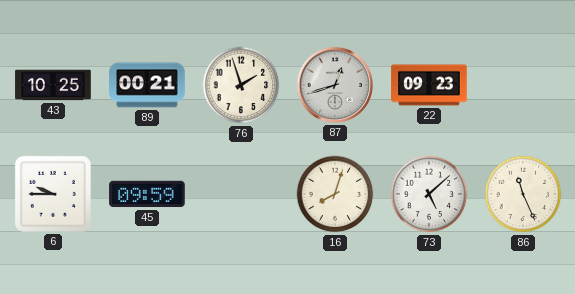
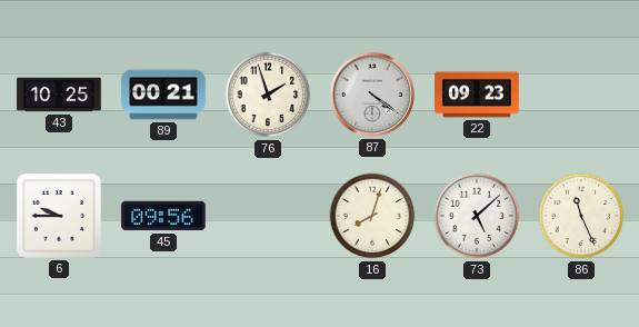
87: 12:42 -> 4:21 (372, 95)
45: 09:59 -> 09:56 (163, 216)
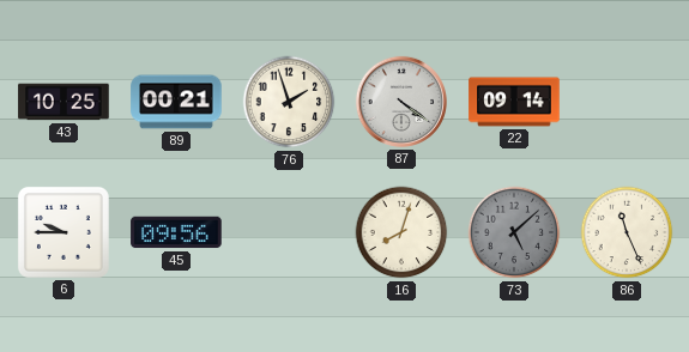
22: 09:23 -> 09:14 (514, 102)
73 dial: white -> grey (514, 232)
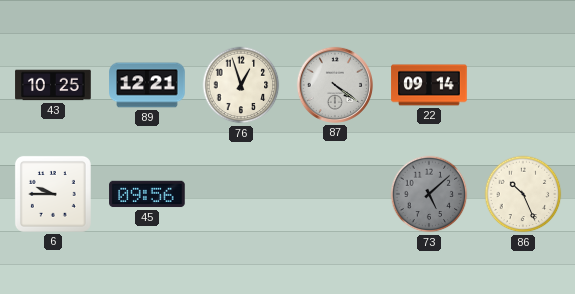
89: 00:21 -> 12:21 (147, 85)
76: 1:57 -> 12:57 (241, 85)
16: 8:03 -> none (401, 232)
86: 11:26 -> 10:26 (523, 194)
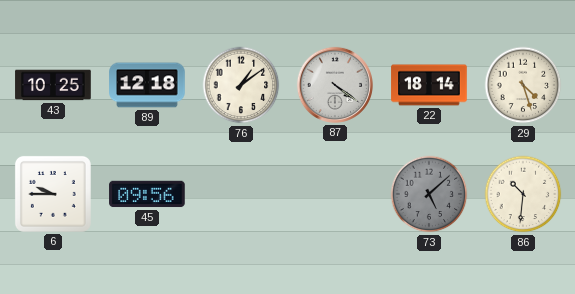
89: 12:21 -> 12:18 (147, 85)
76: 12:57 -> 1:09 (241, 85)
22: 09:14 -> 18:14 (429, 85)
29: none -> 4:27 (523, 85)
86: 10:26 -> 10:31 (523, 194)
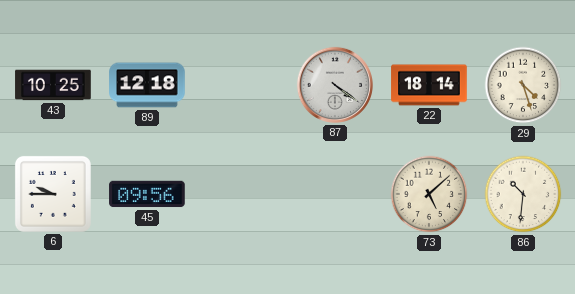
76: 1:09 -> none (241, 85)
73 dial: grey -> cream (429, 194)
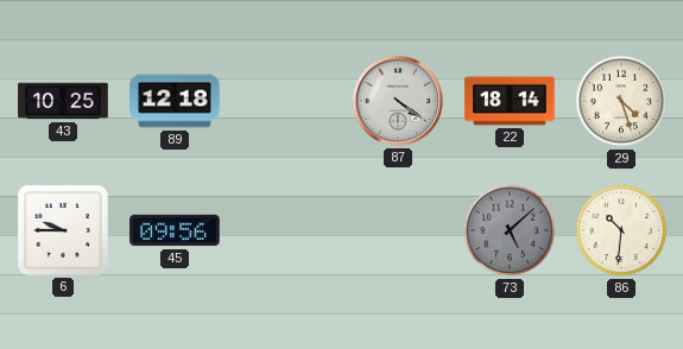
73 dial: cream -> grey (510, 230)
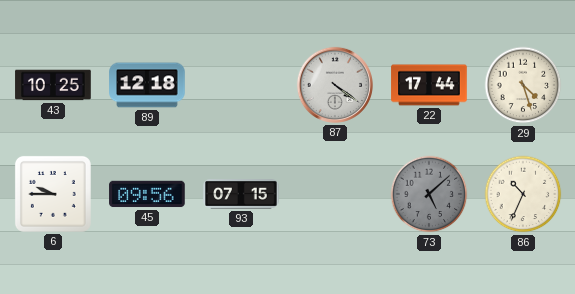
22: 18:14 -> 17:44 (429, 85)
93: none -> 07:15 (241, 195)
86: 10:31 -> 10:34 (523, 194)
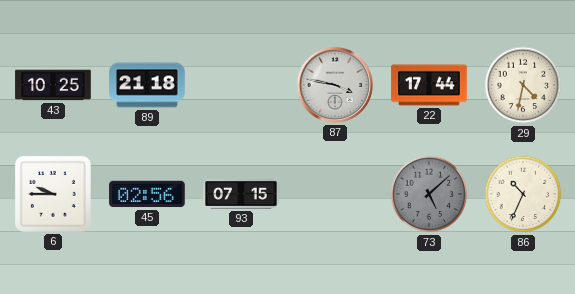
89: 12:18 -> 21:18 (147, 85)
87: 4:21 -> 3:47 (335, 85)
29: 4:27 -> 4:32 (523, 85)
45: 09:56 -> 02:56 (147, 194)
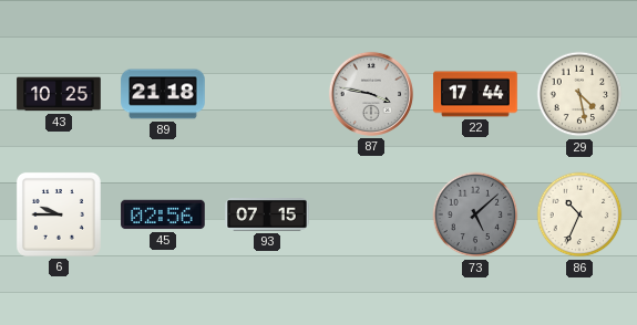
29: 4:32 -> 4:28 (579, 94)
